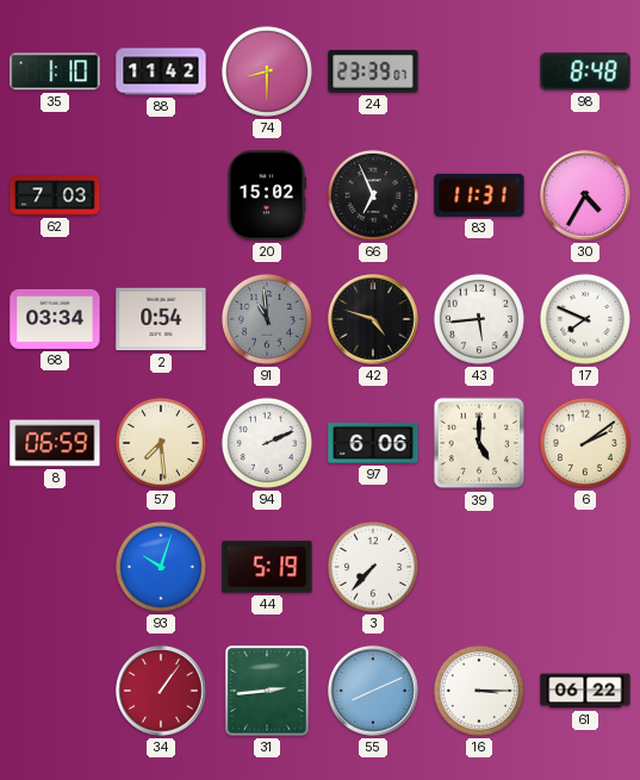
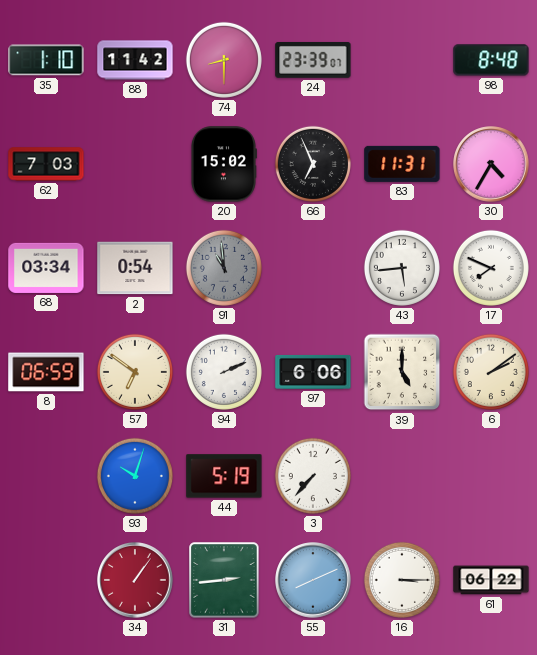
42: 4:48 -> none (373, 319)
57: 7:29 -> 6:51 (135, 372)
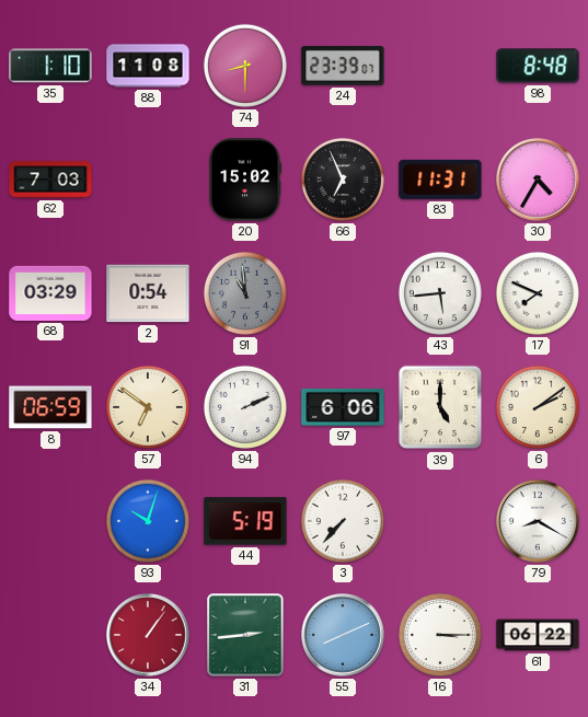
88: 11:42 -> 11:08 (148, 66)
68: 03:34 -> 03:29 (50, 293)
79: none -> 8:20 (538, 521)
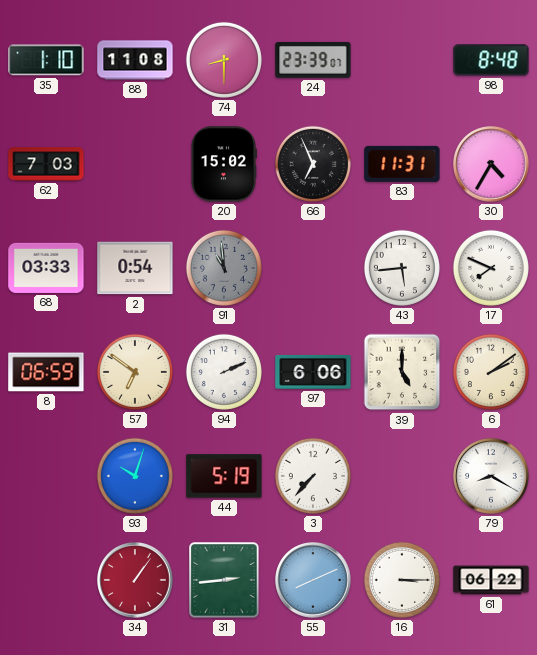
68: 03:29 -> 03:33 (46, 268)
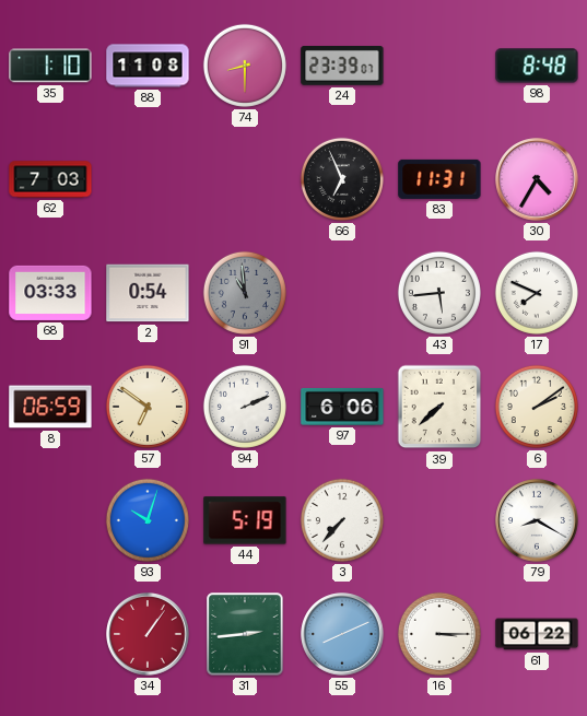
20: 15:02 -> none (223, 164)
39: 5:00 -> 7:38 (439, 407)
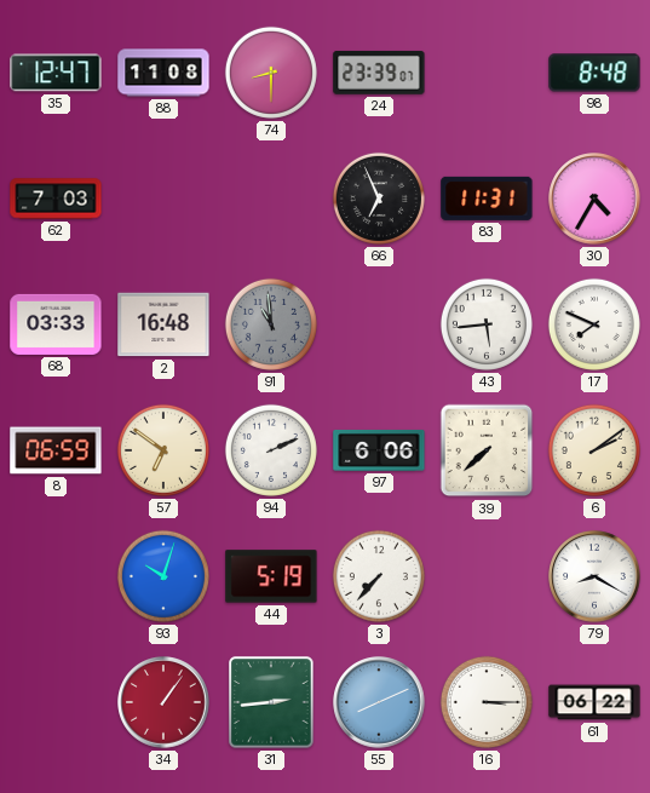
35: 1:10 -> 12:47 (56, 73)
2: 0:54 -> 16:48 (163, 324)
